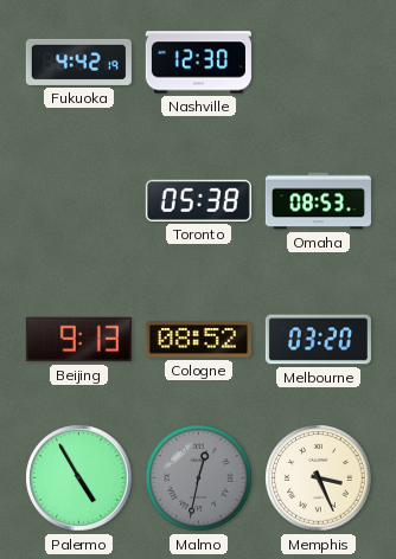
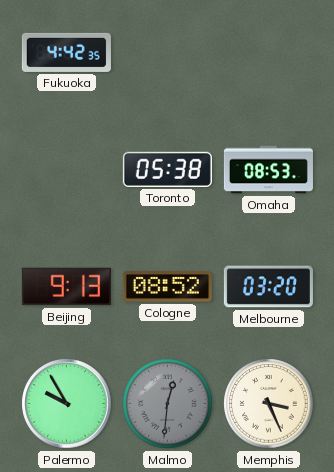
Fukuoka: 4:42:19 -> 4:42:35 (66, 52)
Nashville: 12:30 -> none (198, 63)
Palermo: 4:55 -> 9:55 (67, 404)
Malmo: 12:32 -> 12:31 (168, 404)
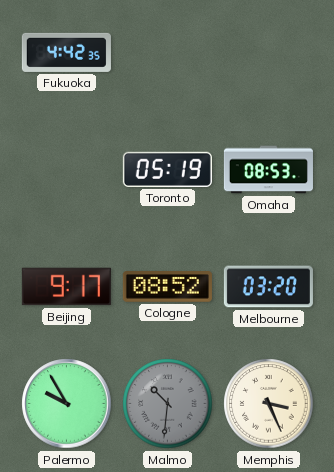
Toronto: 05:38 -> 05:19 (167, 169)
Beijing: 9:13 -> 9:17 (66, 287)
Malmo: 12:31 -> 10:31 (168, 404)
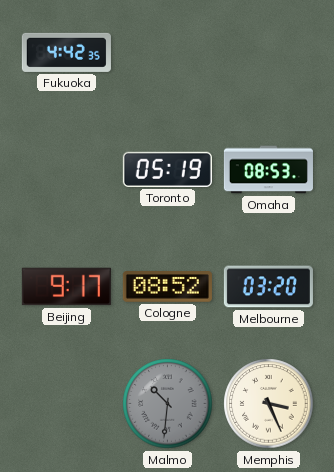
Palermo: 9:55 -> none (67, 404)
